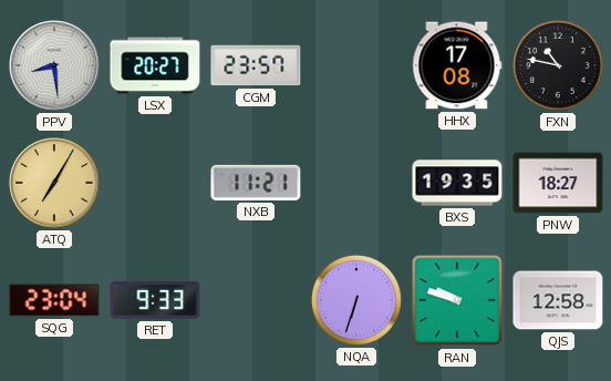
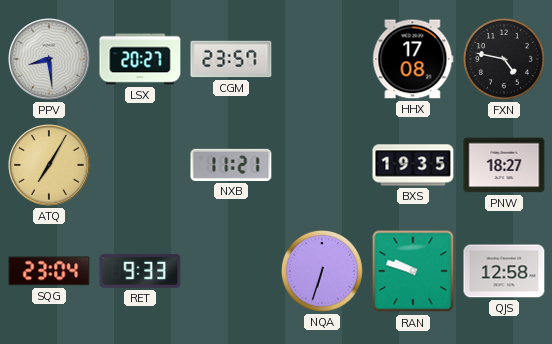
FXN: 10:47 -> 4:47 (504, 59)
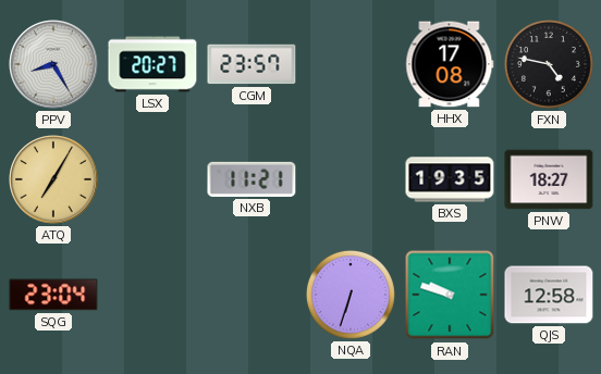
PPV: 8:29 -> 8:25 (53, 64)
RET: 9:33 -> none (140, 271)
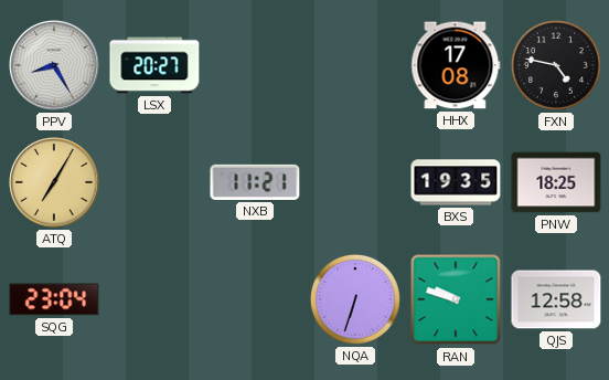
CGM: 23:57 -> none (252, 64)
PNW: 18:27 -> 18:25 (556, 182)
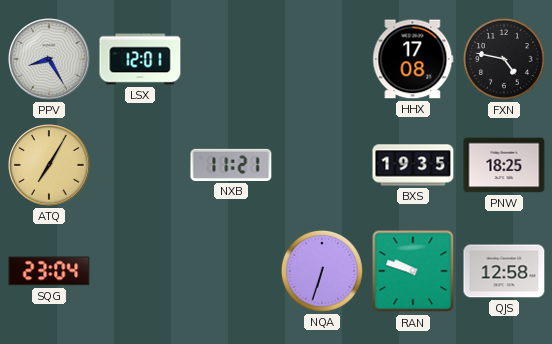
LSX: 20:27 -> 12:01 (140, 59)
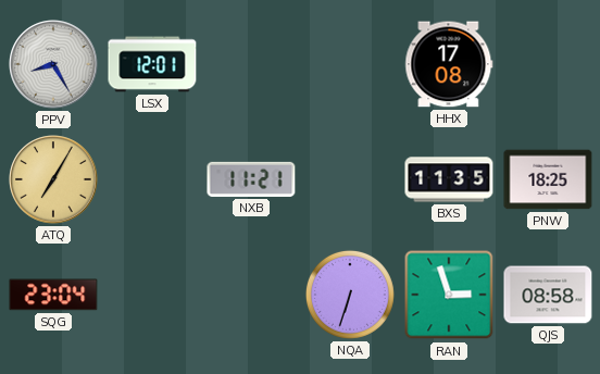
FXN: 4:47 -> none (504, 59)
BXS: 19:35 -> 11:35 (449, 179)
RAN: 9:48 -> 2:57 (449, 295)
QJS: 12:58 -> 08:58 (548, 295)
